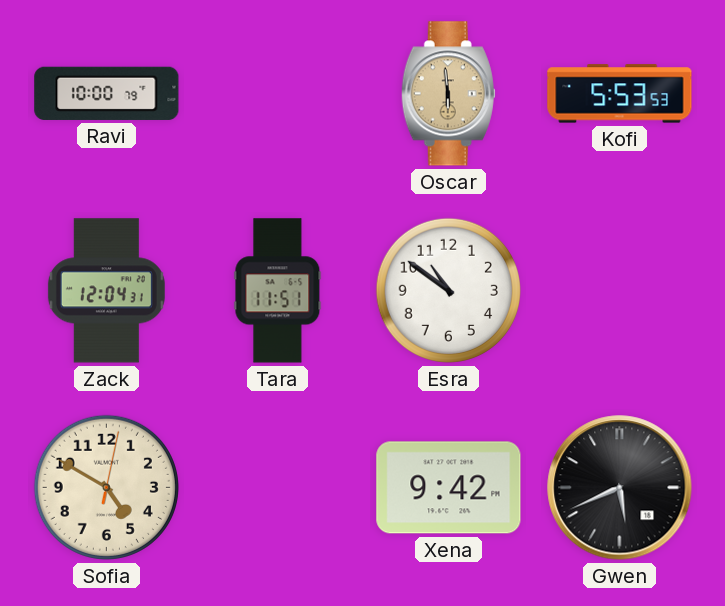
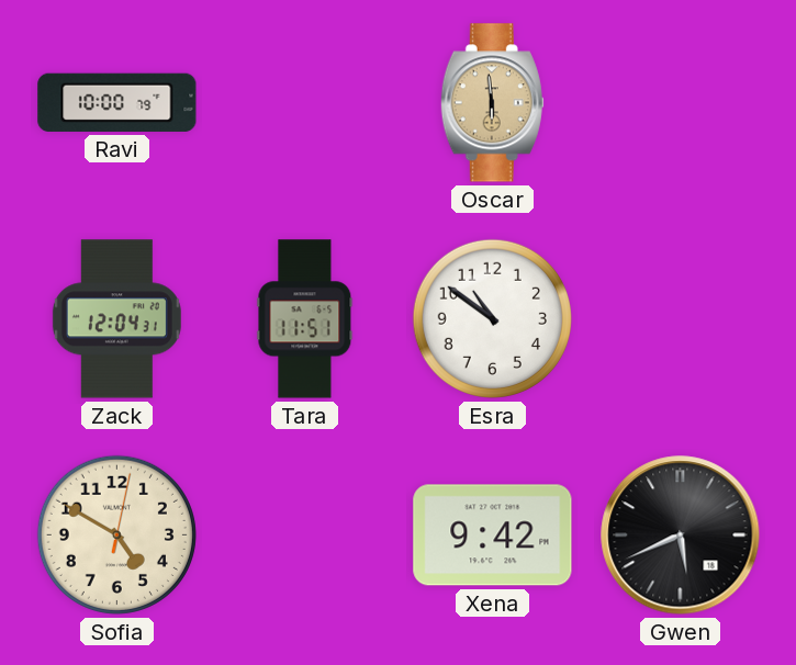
Kofi: 5:53 -> none (620, 94)
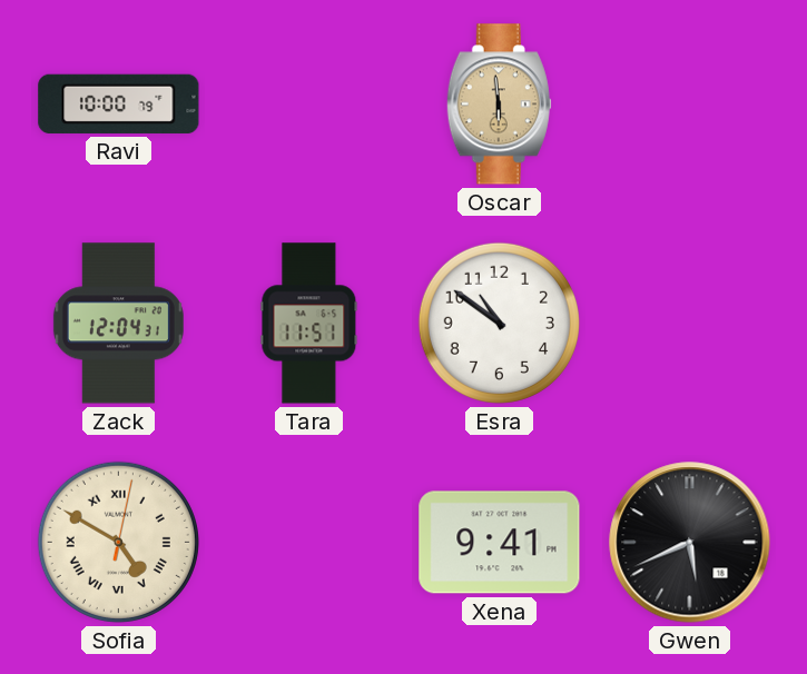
Sofia numerals: Arabic -> Roman (118, 542)
Xena: 9:42 -> 9:41 (500, 543)
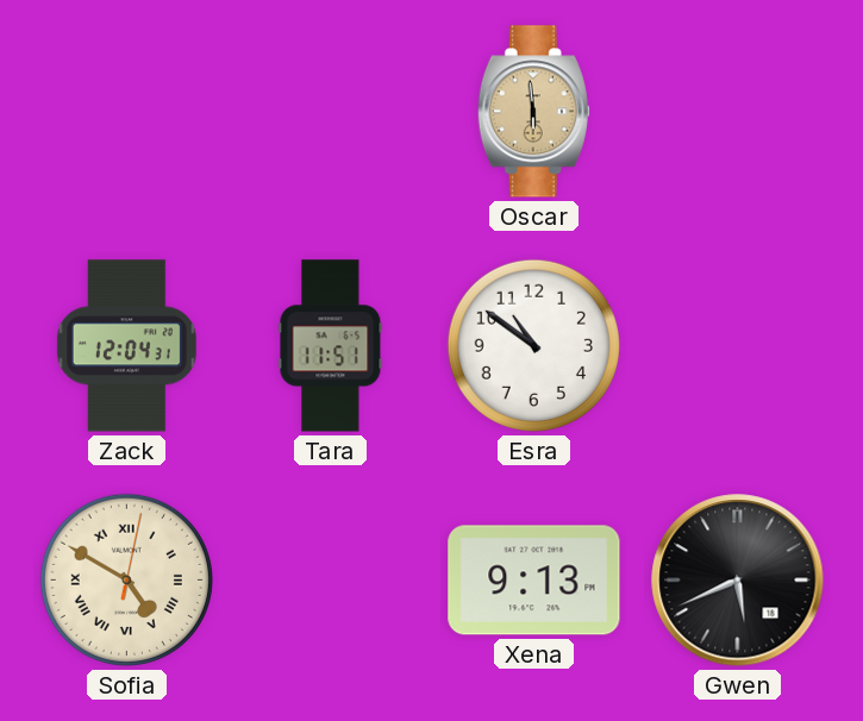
Ravi: 10:00 -> none (119, 103)
Xena: 9:41 -> 9:13 (534, 581)
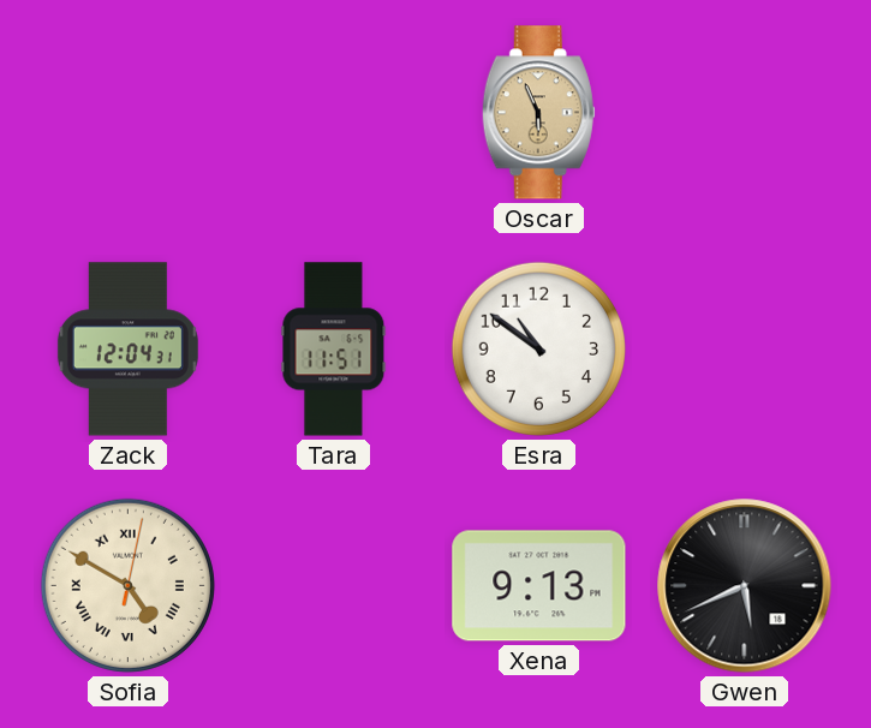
Oscar: 5:59 -> 5:56 (538, 113)
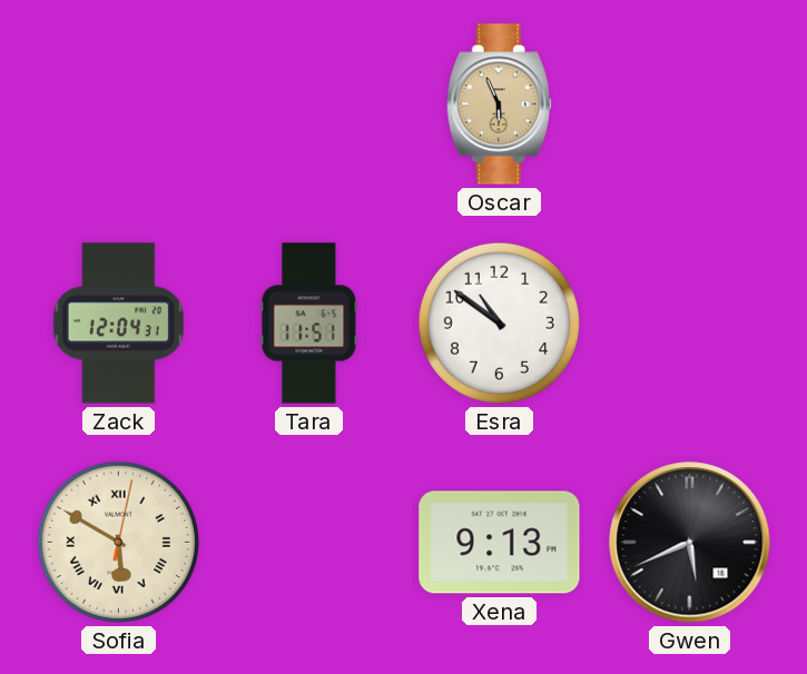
Sofia: 4:50 -> 5:50 (118, 542)
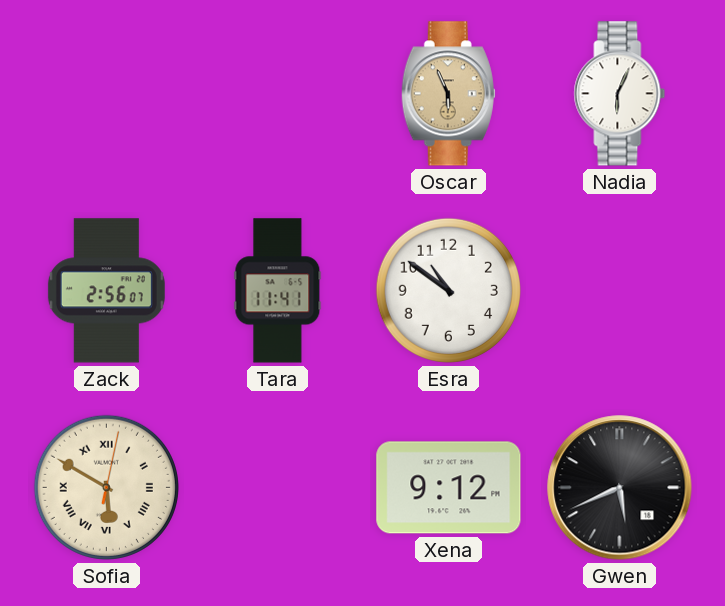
Nadia: none -> 6:04 (620, 94)
Zack: 12:04 -> 2:56 (106, 291)
Tara: 11:51 -> 11:41 (278, 291)
Xena: 9:13 -> 9:12 (449, 488)
